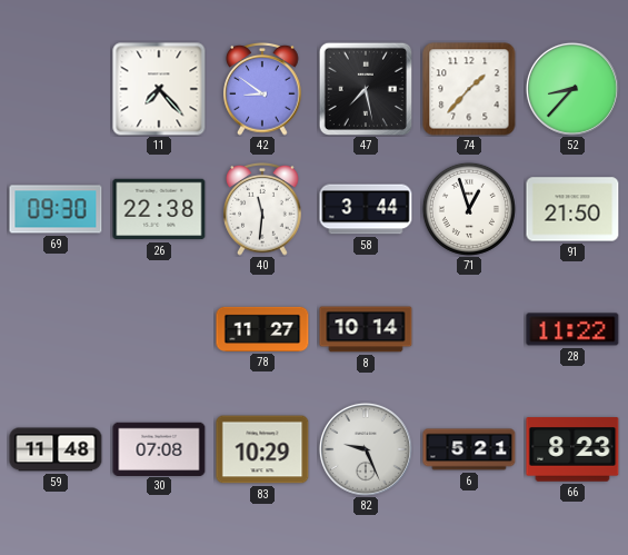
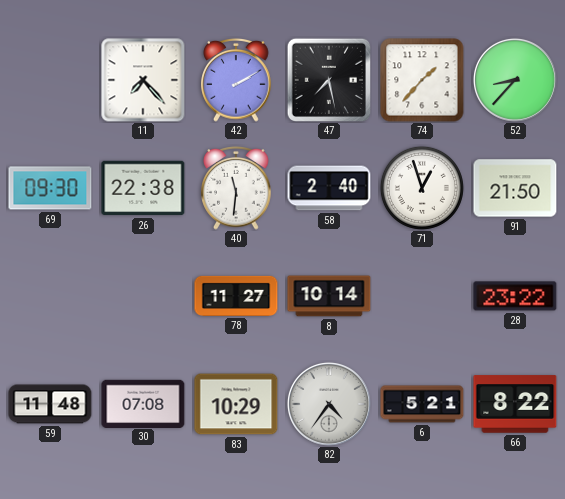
42: 8:51 -> 2:10 (236, 81)
58: 3:44 -> 2:40 (329, 188)
28: 11:22 -> 23:22 (515, 296)
82: 9:26 -> 4:36 (329, 404)
66: 8:23 -> 8:22 (515, 404)
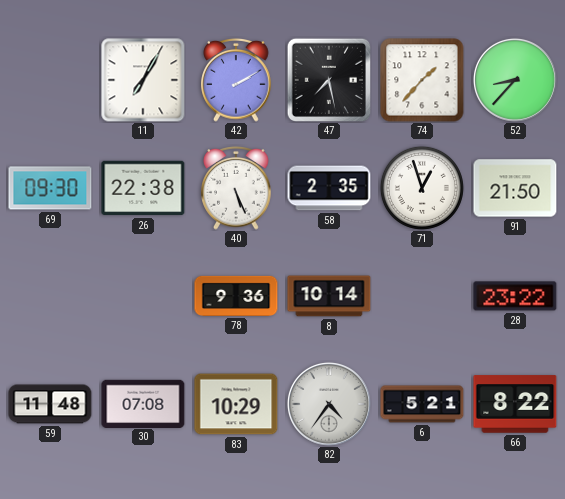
11: 7:23 -> 7:05 (143, 80)
40: 11:31 -> 5:26 (236, 189)
58: 2:40 -> 2:35 (329, 188)
78: 11:27 -> 9:36 (236, 296)
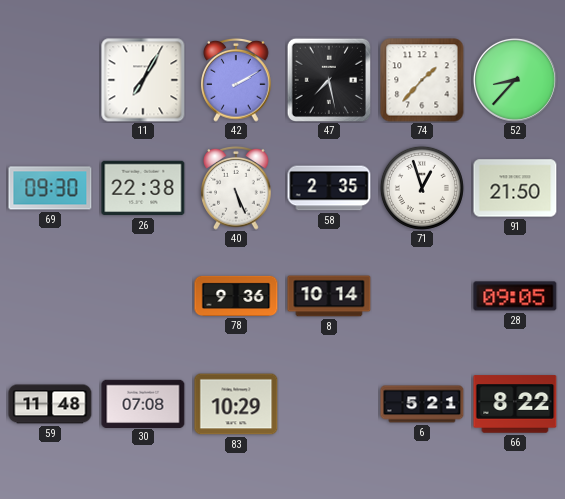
28: 23:22 -> 09:05 (515, 296)
82: 4:36 -> none (329, 404)
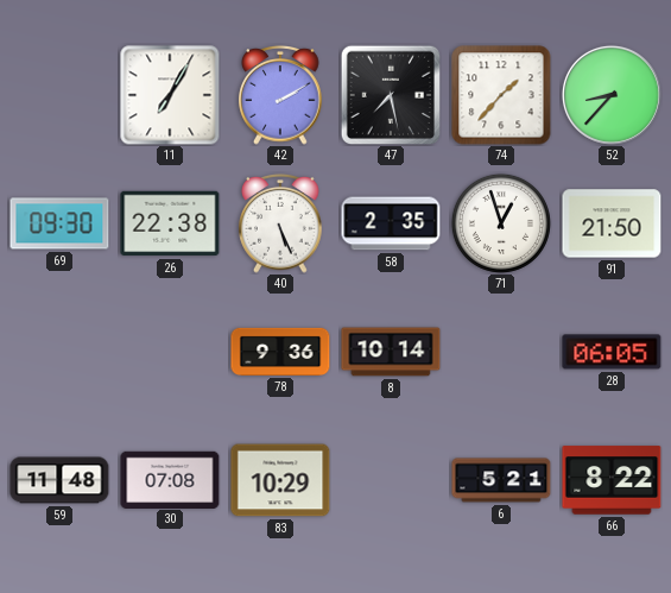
28: 09:05 -> 06:05 (612, 352)
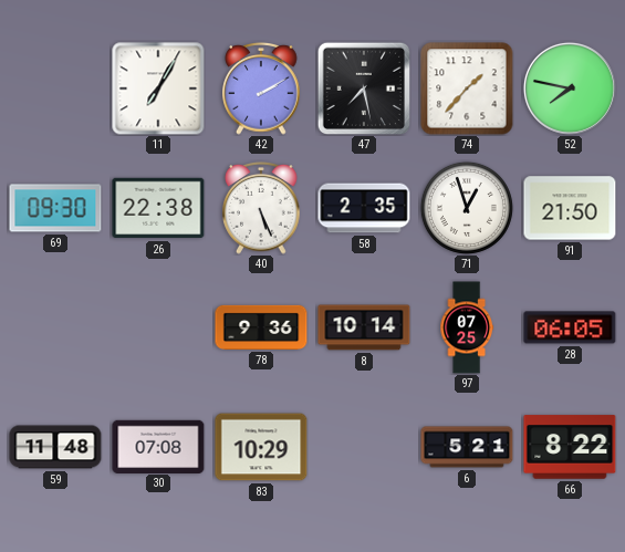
52: 8:37 -> 7:47 (570, 88)
97: none -> 07:25 (467, 327)
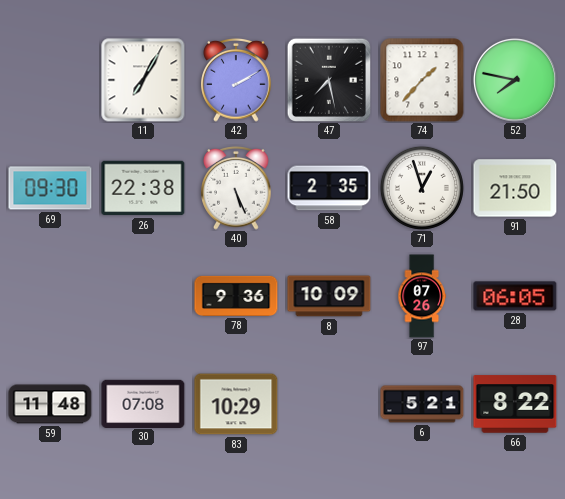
8: 10:14 -> 10:09 (329, 296)
97: 07:25 -> 07:26 (422, 296)
